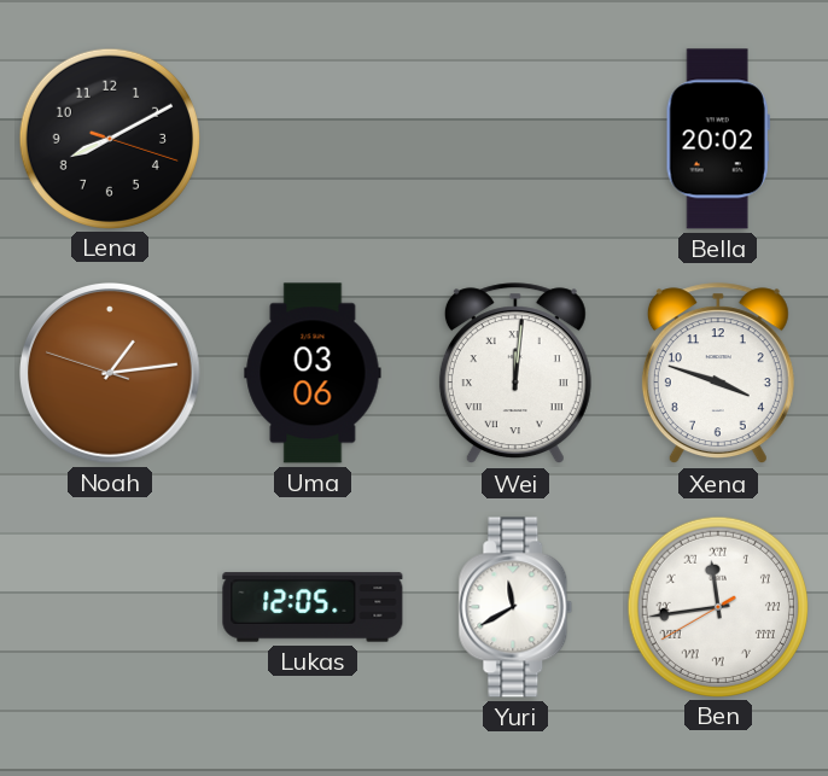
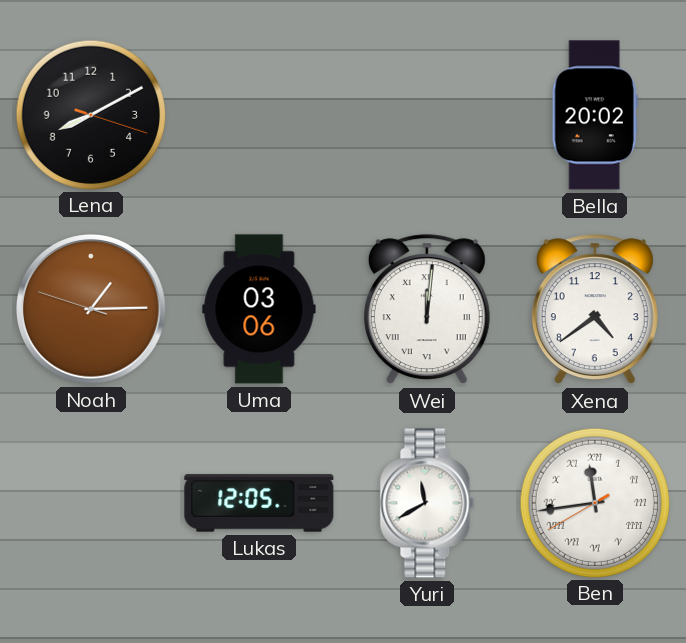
Noah: 1:13 -> 1:14 (92, 310)
Xena: 3:48 -> 4:39 (595, 310)
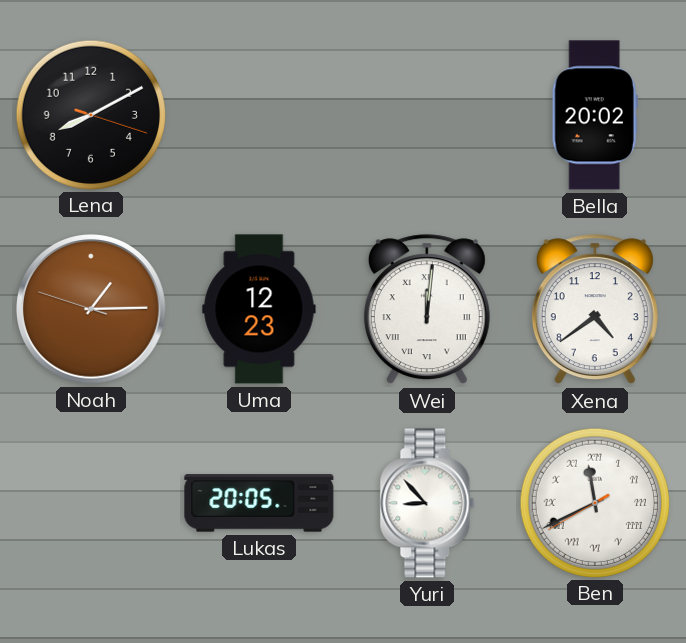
Uma: 03:06 -> 12:23 (259, 309)
Lukas: 12:05 -> 20:05 (259, 503)
Yuri: 11:40 -> 8:53 (427, 503)
Ben: 11:43 -> 11:40 (594, 502)
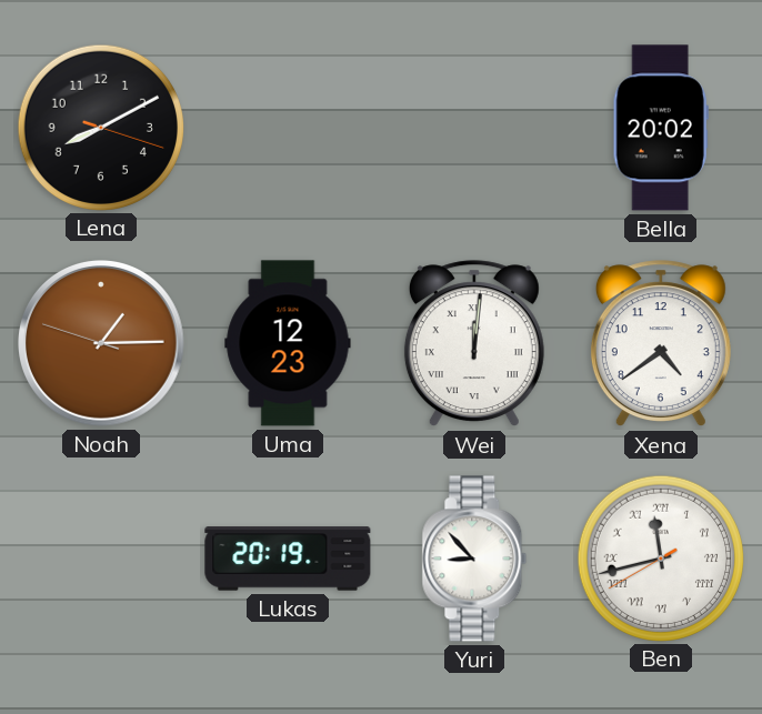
Lukas: 20:05 -> 20:19 (288, 559)
Ben: 11:40 -> 11:42 (660, 557)
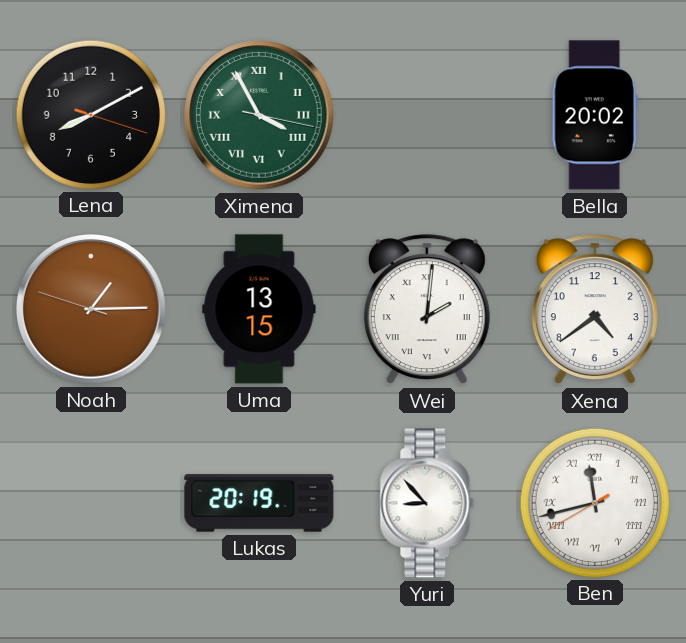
Ximena: none -> 3:55 (260, 116)
Uma: 12:23 -> 13:15 (259, 309)
Wei: 12:01 -> 2:01 (427, 310)
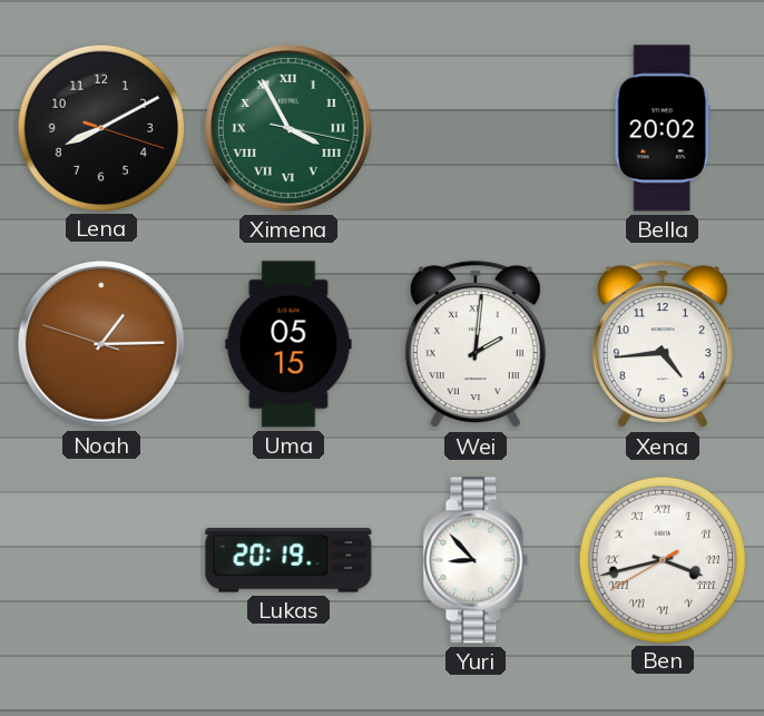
Uma: 13:15 -> 05:15 (288, 344)
Xena: 4:39 -> 4:44 (663, 345)
Ben: 11:42 -> 3:42 (662, 559)
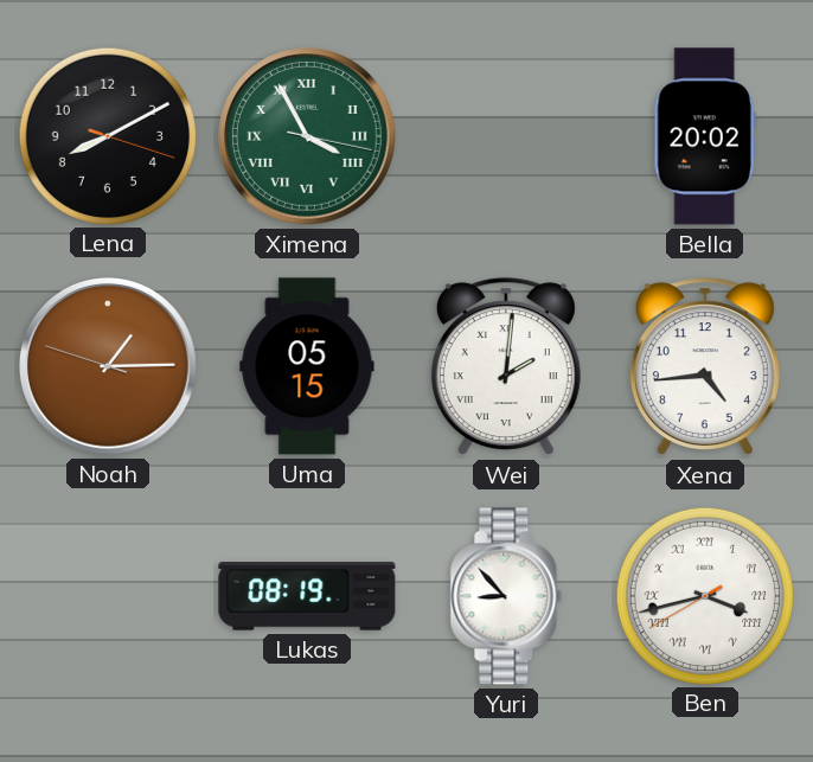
Lukas: 20:19 -> 08:19 (307, 596)
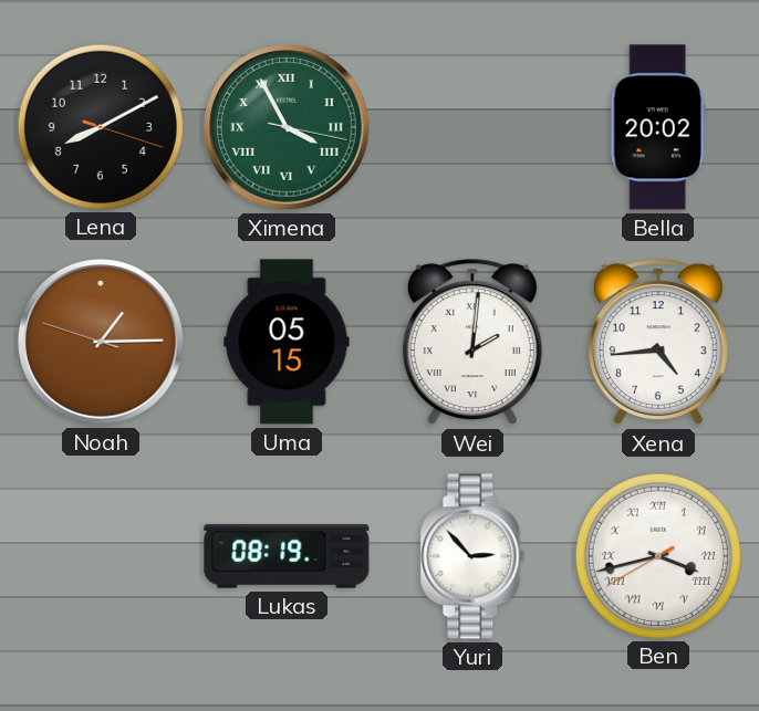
Yuri: 8:53 -> 2:53 (472, 556)
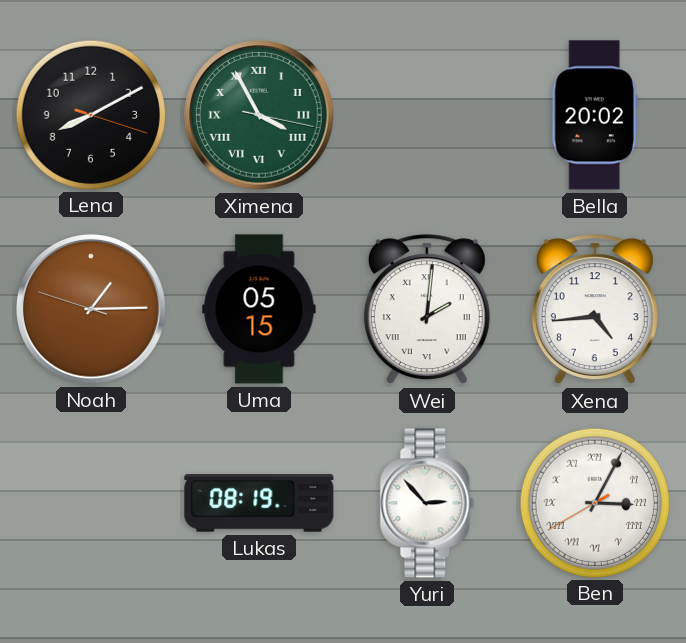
Ben: 3:42 -> 3:04 (594, 502)
